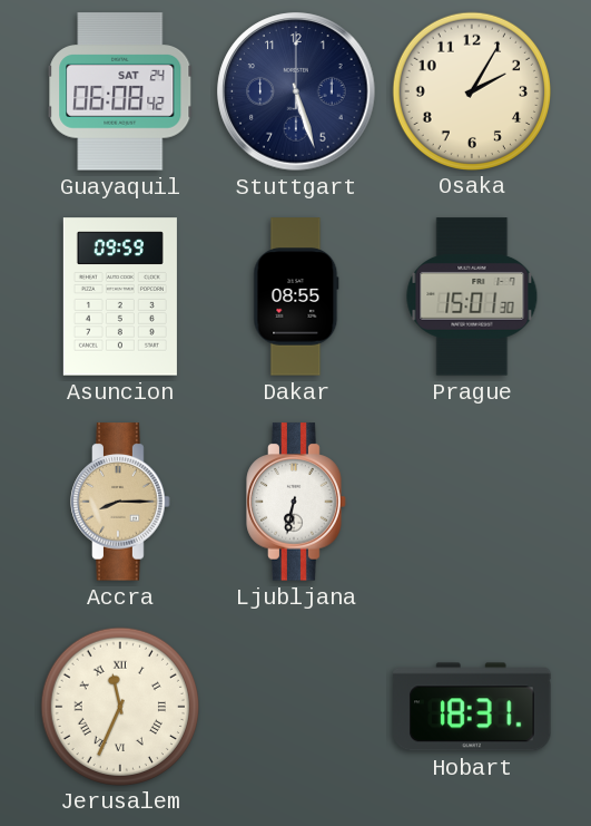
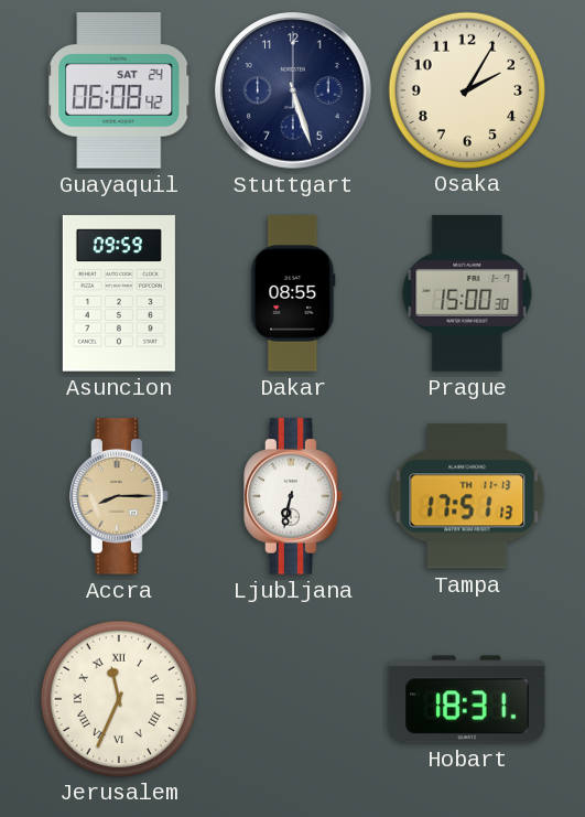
Prague: 15:01 -> 15:00 (467, 293)
Tampa: none -> 17:51 (467, 496)
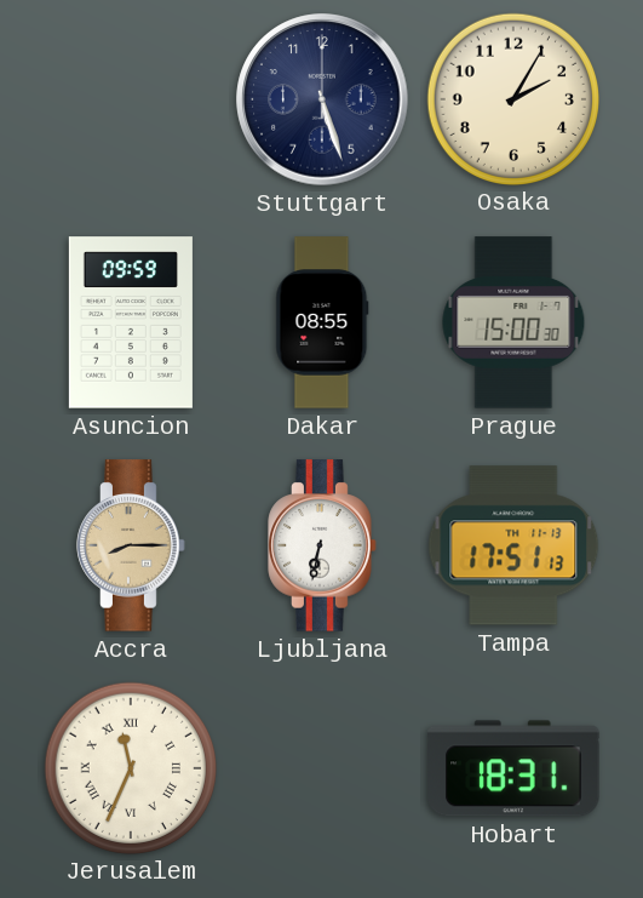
Guayaquil: 06:08 -> none (119, 90)
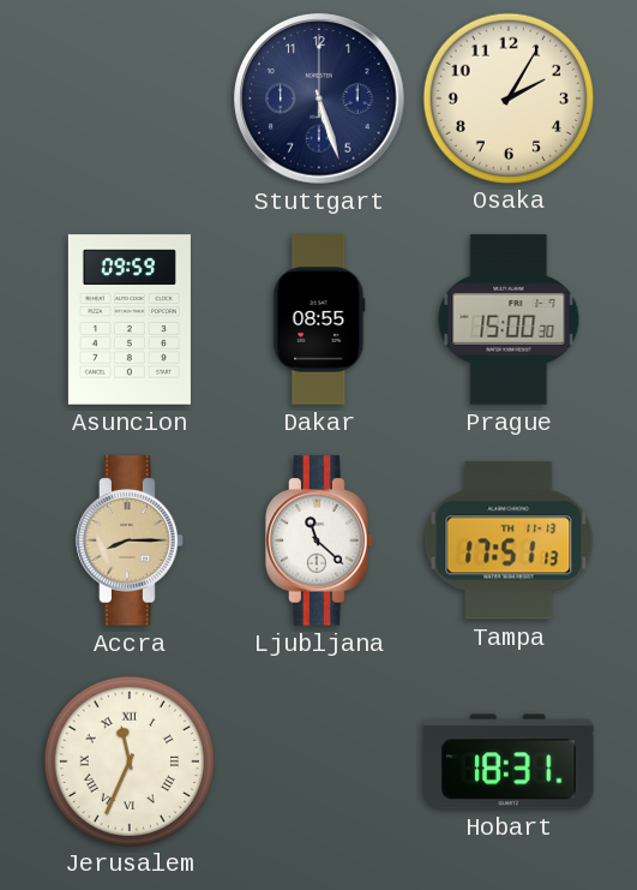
Ljubljana: 6:32 -> 11:22 (319, 540)
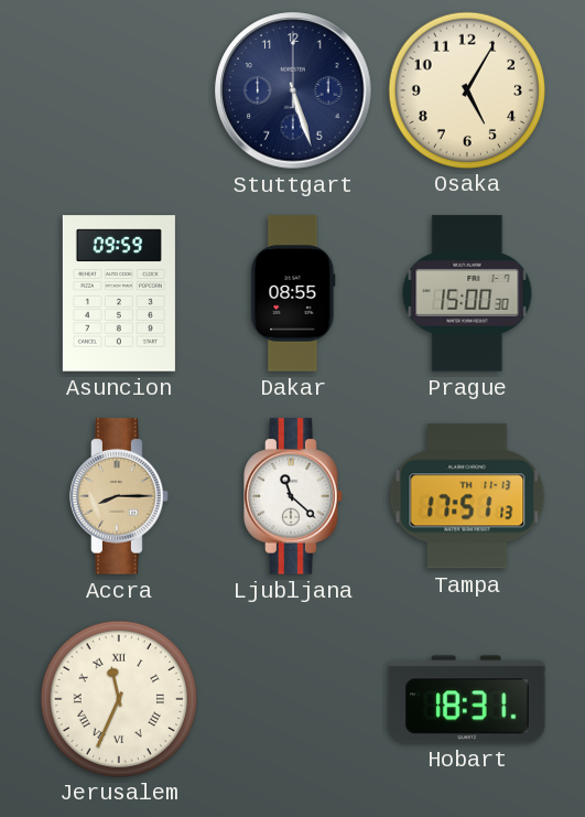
Osaka: 2:05 -> 5:05 (466, 89)
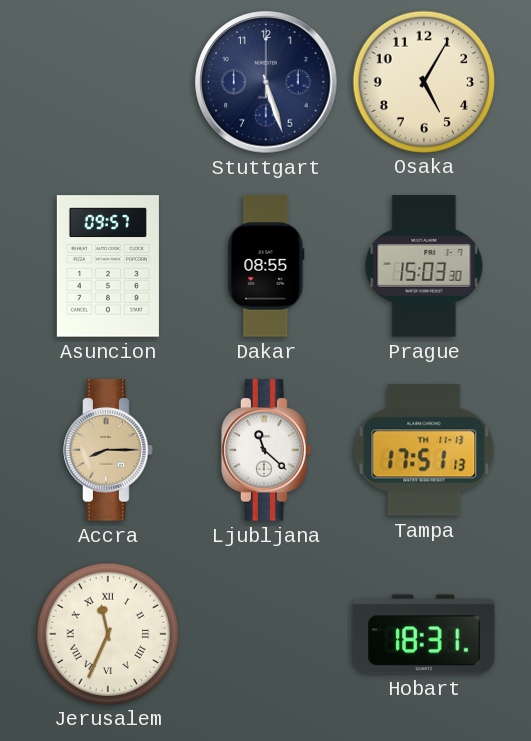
Asuncion: 09:59 -> 09:57 (108, 266)
Prague: 15:00 -> 15:03 (424, 266)
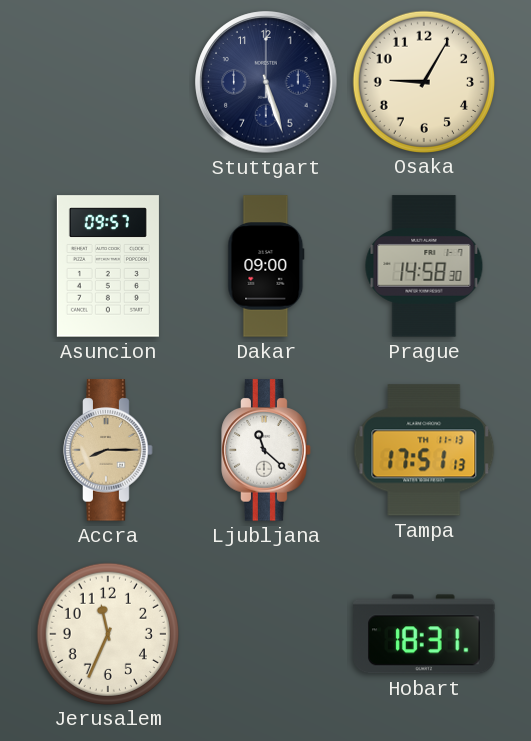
Osaka: 5:05 -> 9:05 (423, 81)
Dakar: 08:55 -> 09:00 (266, 266)
Prague: 15:03 -> 14:58 (424, 266)
Jerusalem numerals: Roman -> Arabic (107, 633)
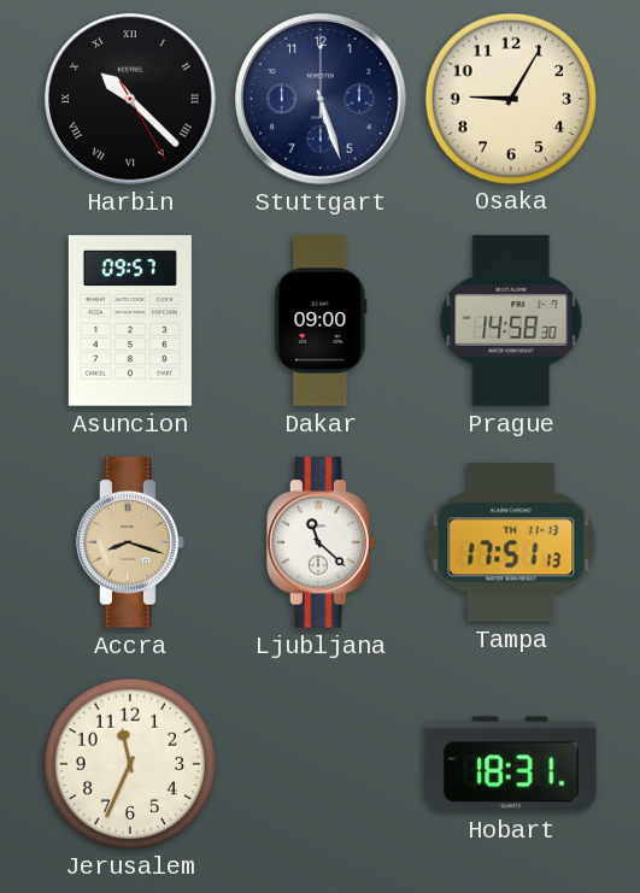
Harbin: none -> 10:22 (130, 99)
Accra: 8:15 -> 8:18 (130, 542)
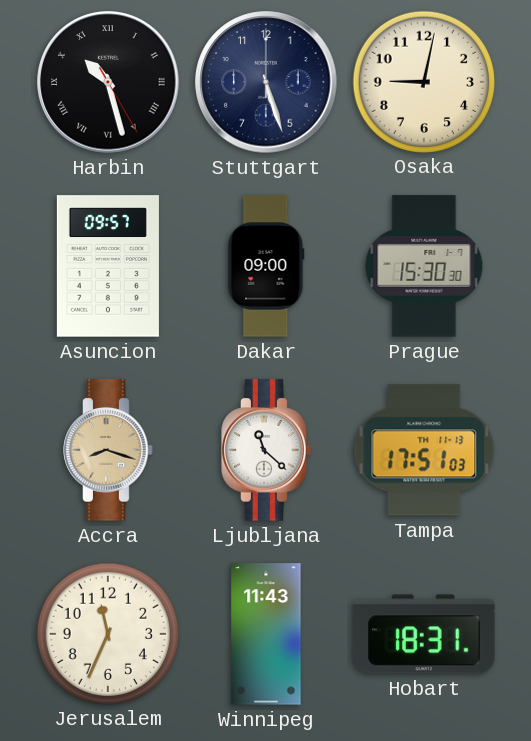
Harbin: 10:22 -> 10:27 (108, 82)
Osaka: 9:05 -> 9:02 (423, 81)
Prague: 14:58 -> 15:30 (424, 266)
Tampa: 17:51:13 -> 17:51:03 (424, 450)
Winnipeg: none -> 11:43 (266, 634)
